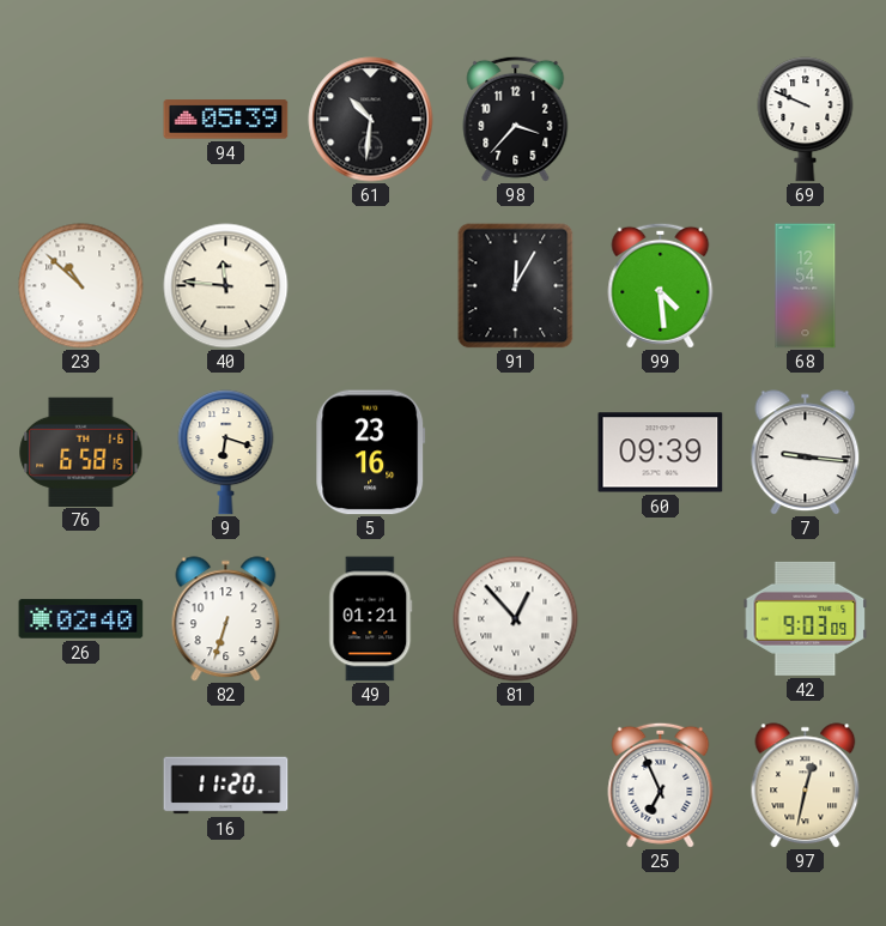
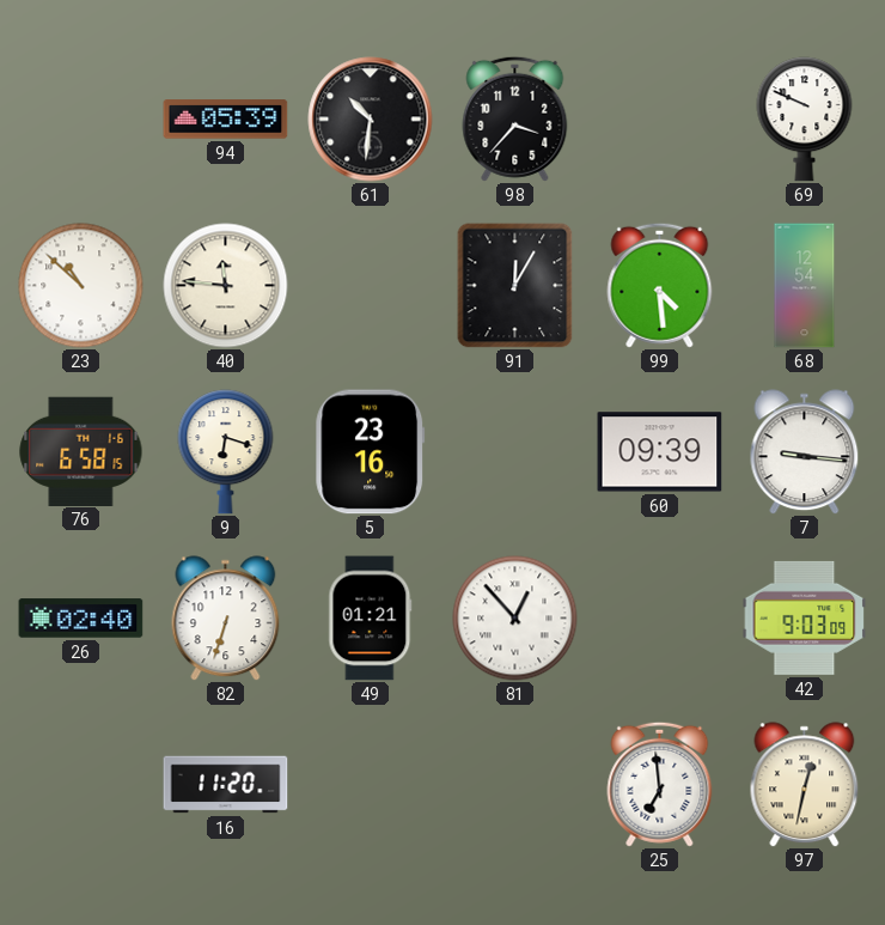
25: 6:56 -> 6:59 (660, 784)
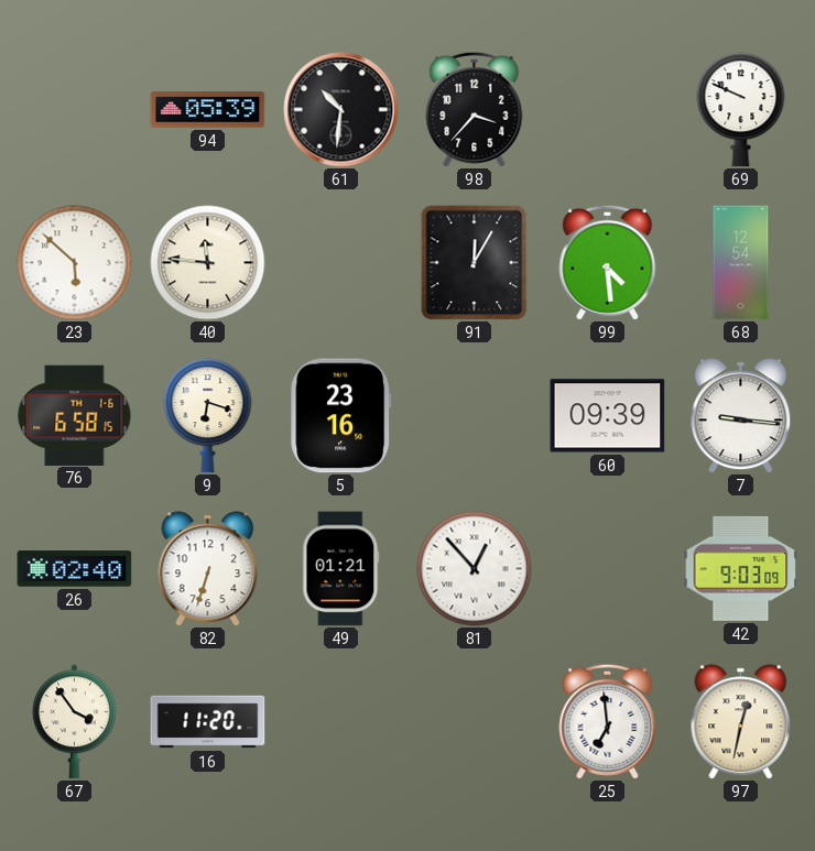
23: 10:52 -> 5:52 (75, 263)
67: none -> 3:54 (74, 722)
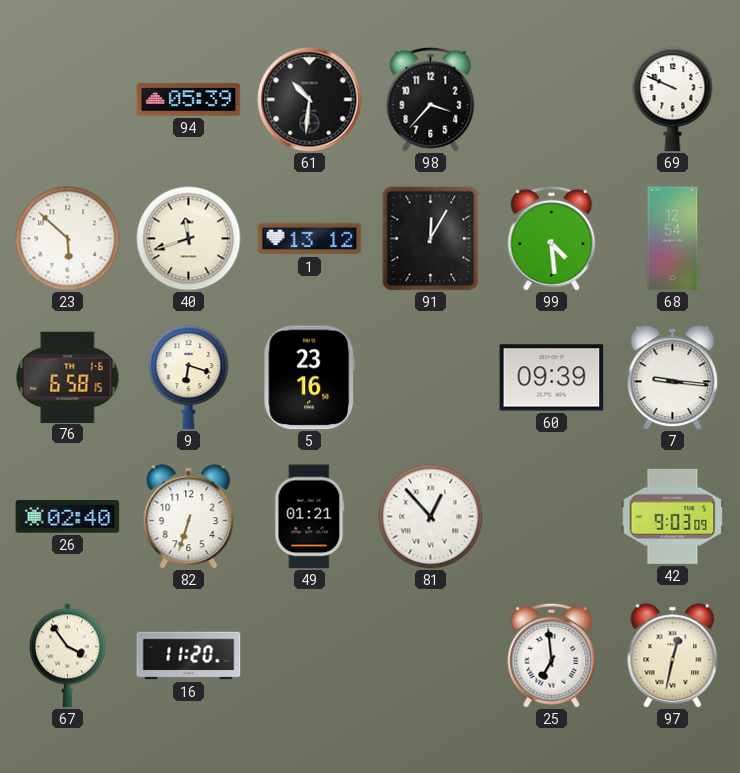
40: 11:46 -> 11:42 (189, 239)
1: none -> 13:12 (310, 239)
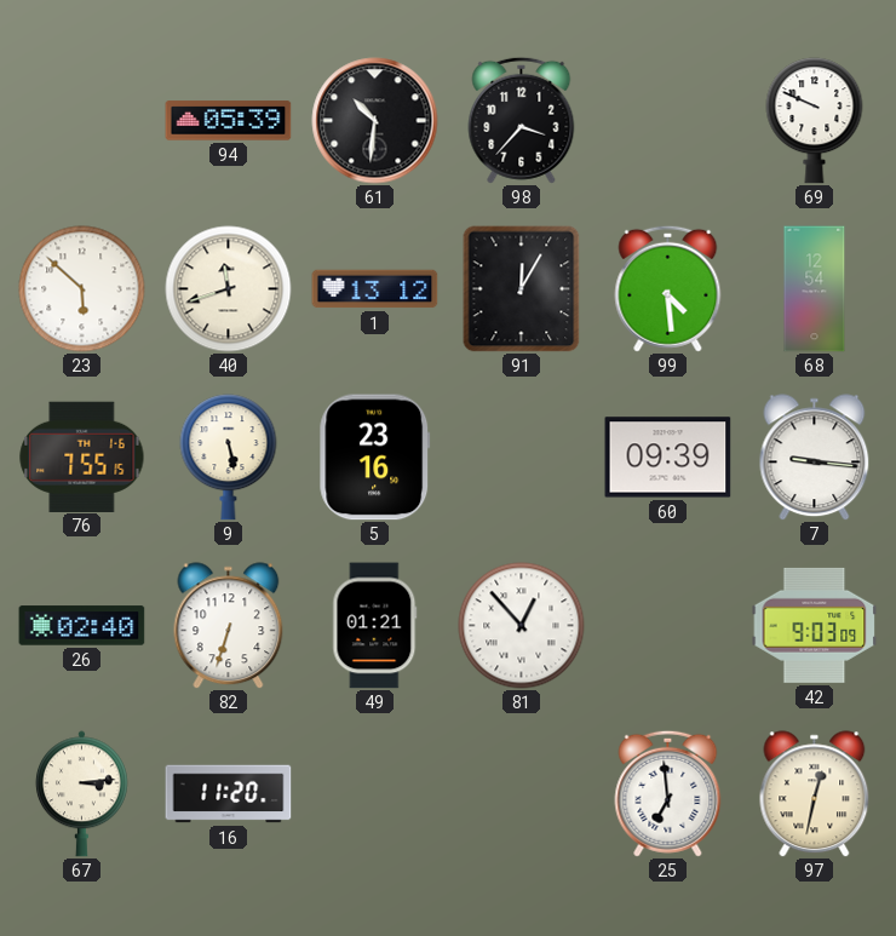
76: 6:58 -> 7:55 (82, 456)
9: 6:18 -> 5:28 (229, 458)
67: 3:54 -> 3:14 (81, 794)
